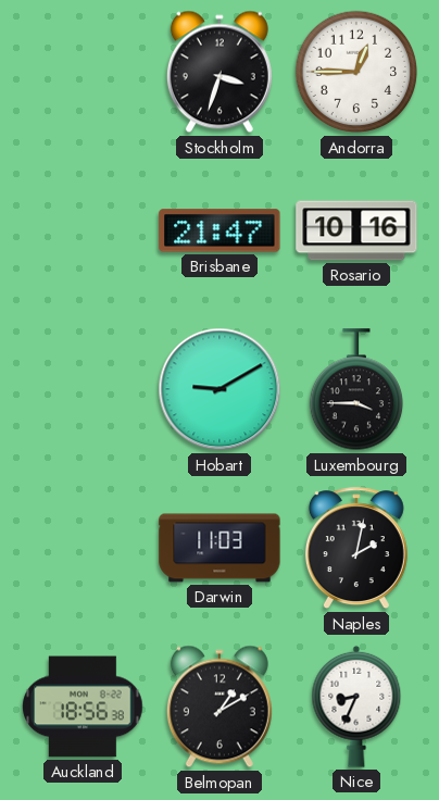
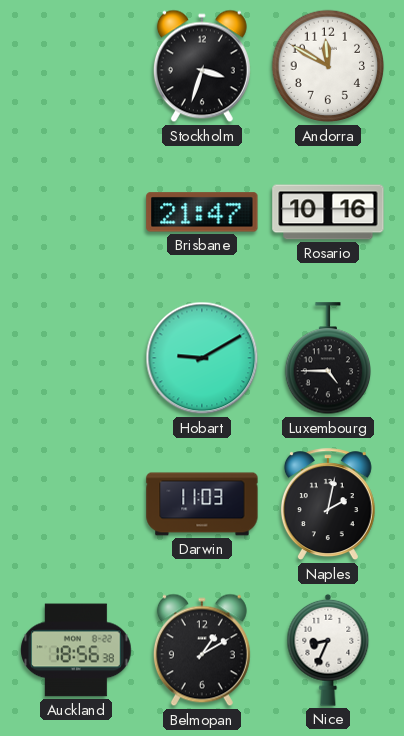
Andorra: 12:45 -> 11:50 (328, 66)
Luxembourg: 3:45 -> 4:45 (327, 359)
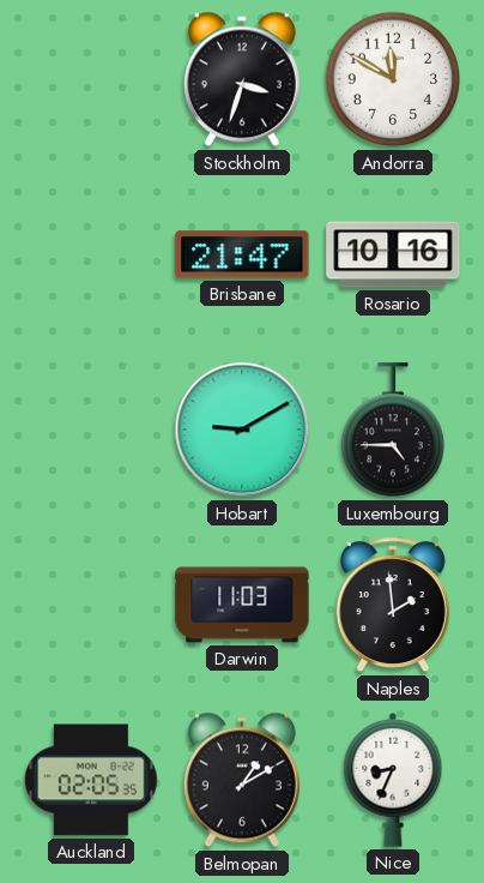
Naples: 2:02 -> 1:59 (393, 606)
Auckland: 18:56 -> 02:05 (91, 780)
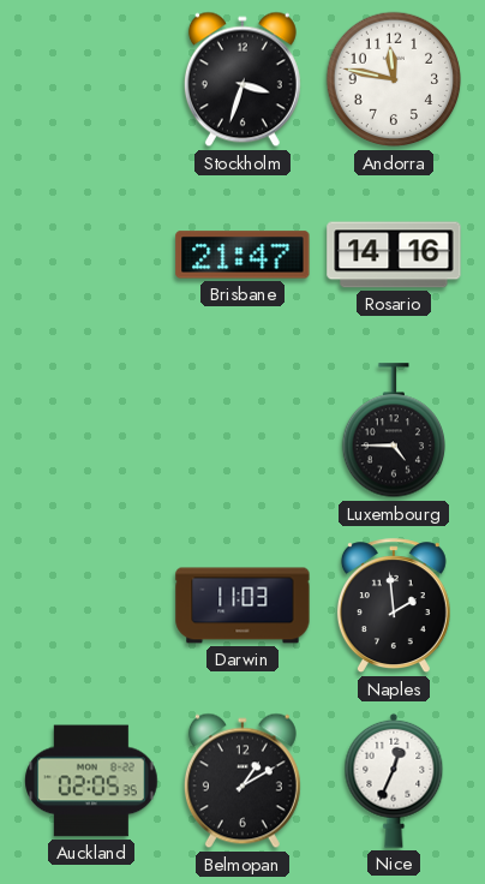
Andorra: 11:50 -> 11:47 (394, 79)
Rosario: 10:16 -> 14:16 (394, 255)
Hobart: 9:10 -> none (242, 430)
Nice: 8:34 -> 12:34 (394, 781)
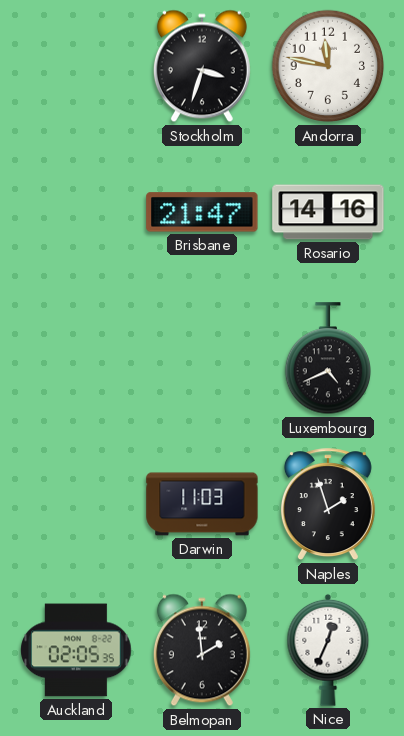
Luxembourg: 4:45 -> 4:41 (327, 359)
Naples: 1:59 -> 1:57 (328, 505)
Belmopan: 1:10 -> 1:59 (202, 650)
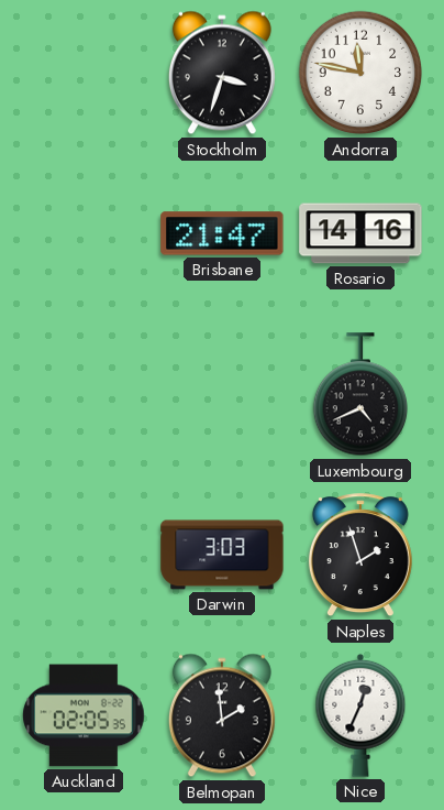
Darwin: 11:03 -> 3:03 (222, 555)
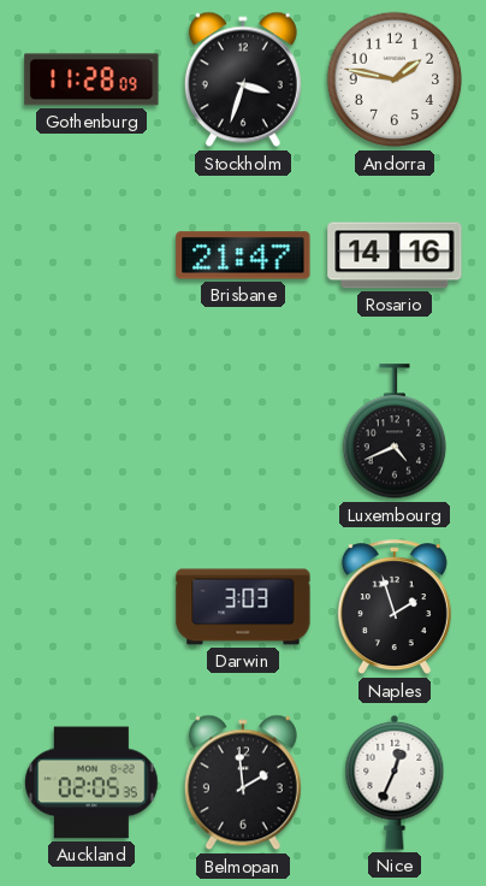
Gothenburg: none -> 11:28 (91, 79)
Andorra: 11:47 -> 1:47 (395, 79)
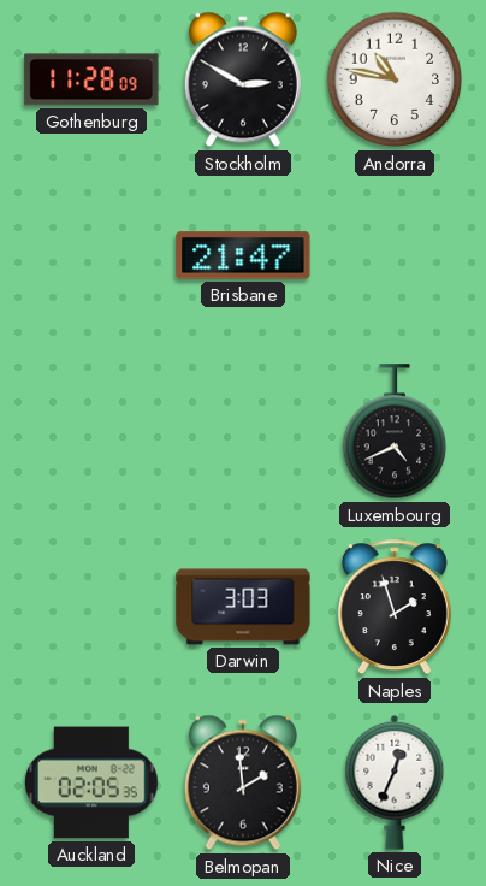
Stockholm: 3:33 -> 2:50 (243, 79)
Andorra: 1:47 -> 10:47 (395, 79)
Rosario: 14:16 -> none (395, 255)
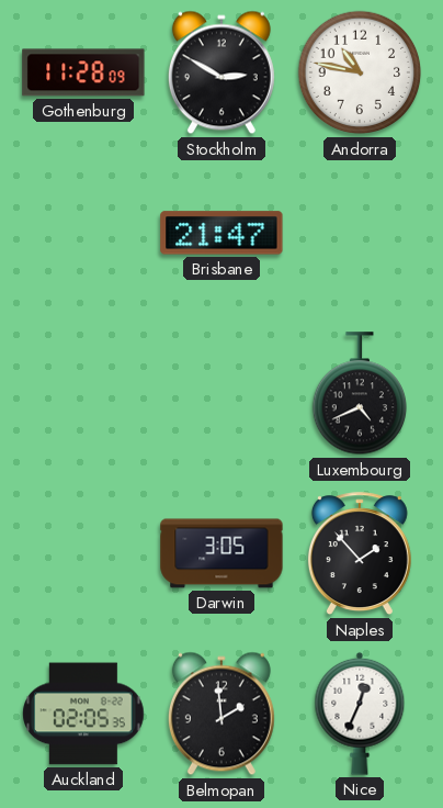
Darwin: 3:03 -> 3:05 (222, 553)
Naples: 1:57 -> 1:53 (360, 554)
